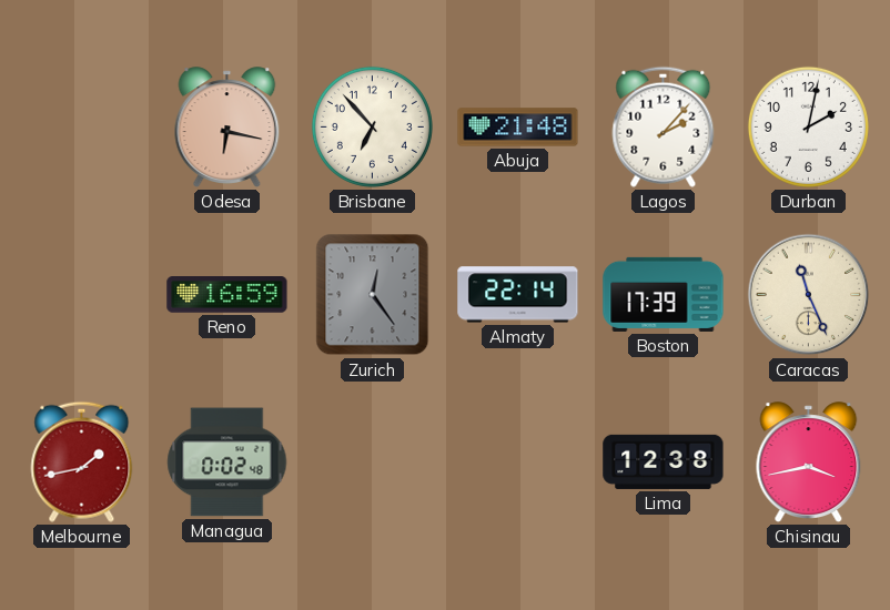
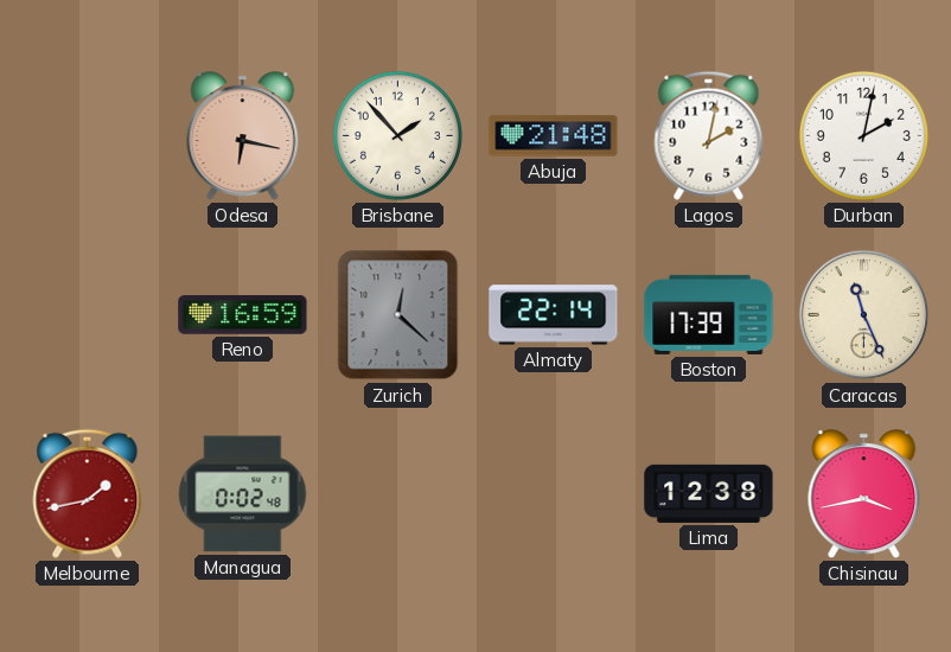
Brisbane: 6:53 -> 1:53 (397, 135)
Lagos: 2:07 -> 2:02 (709, 135)
Zurich: 12:24 -> 12:22 (398, 315)
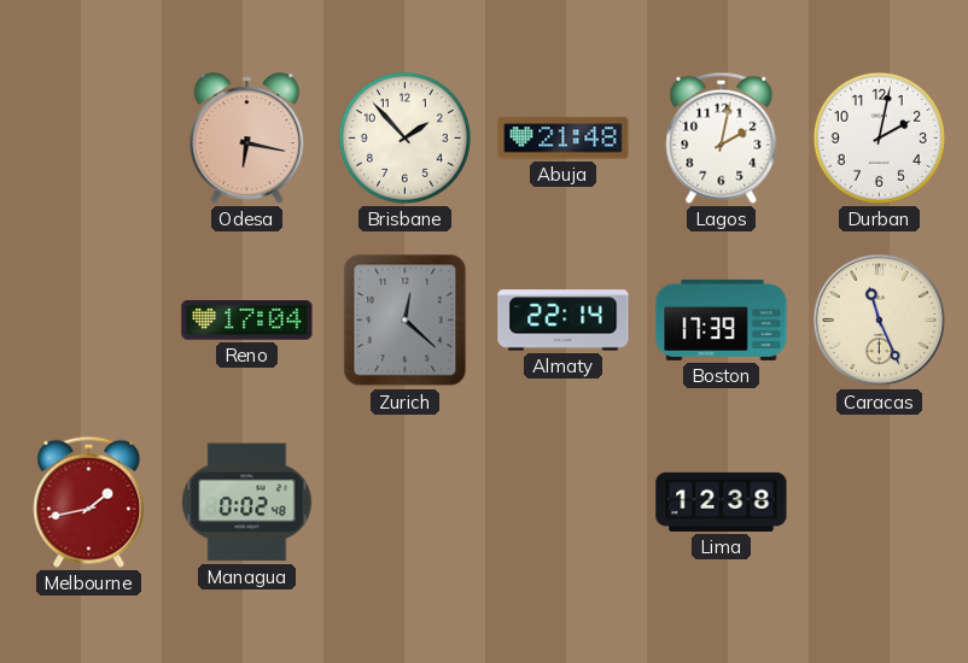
Reno: 16:59 -> 17:04 (247, 321)
Chisinau: 3:43 -> none (864, 494)
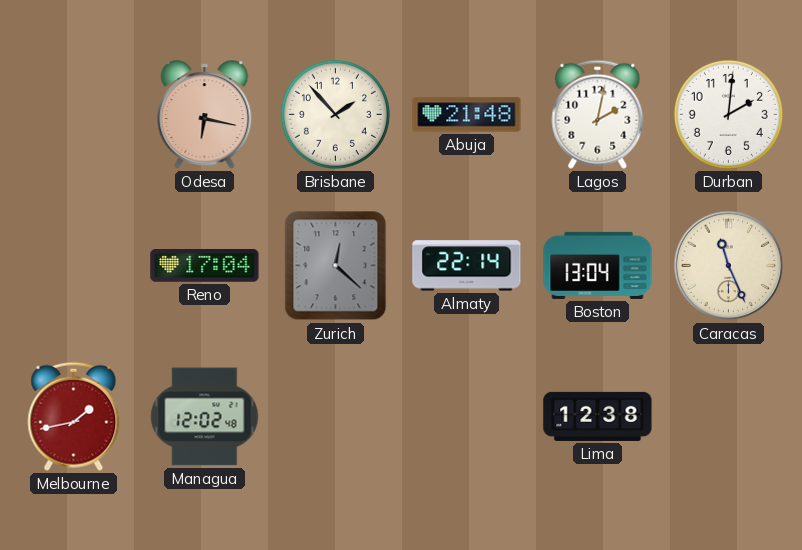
Durban: 2:02 -> 2:01 (728, 114)
Boston: 17:39 -> 13:04 (598, 265)
Managua: 0:02 -> 12:02 (205, 417)
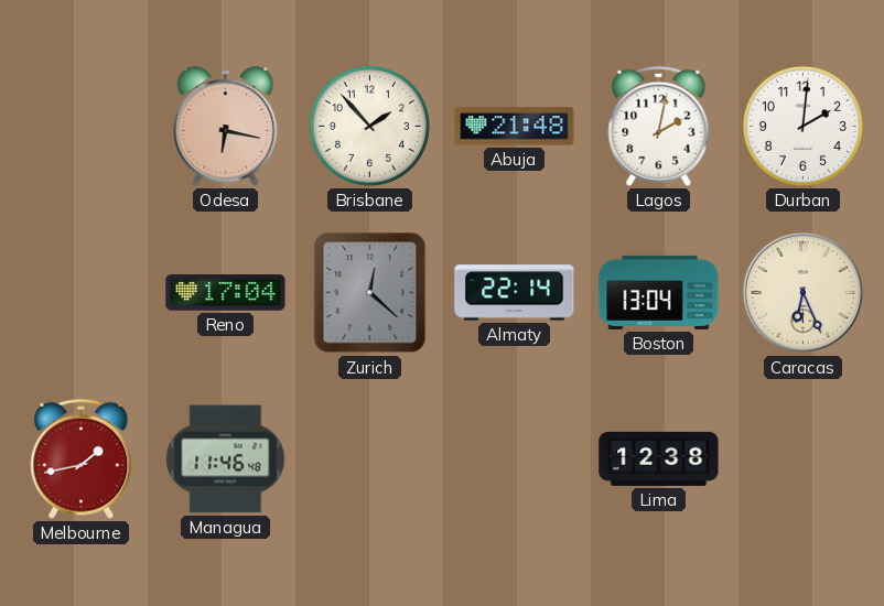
Caracas: 11:26 -> 6:26 (804, 293)
Managua: 12:02 -> 11:46 (226, 459)
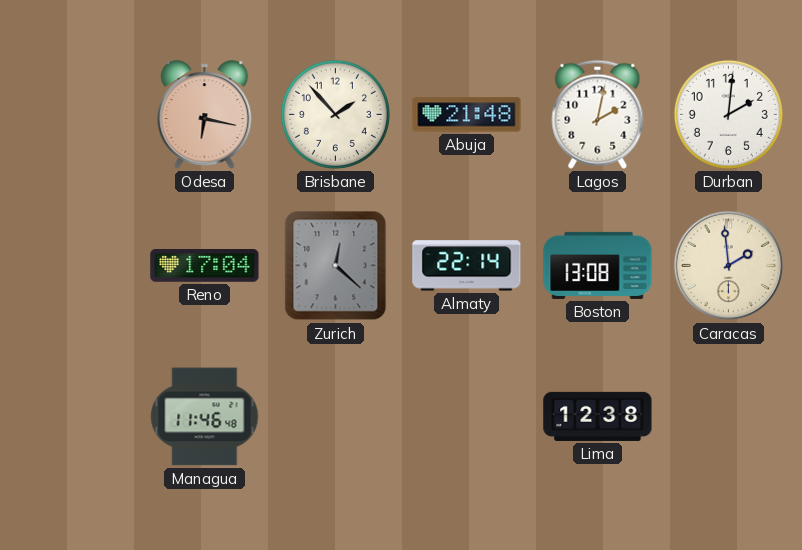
Boston: 13:04 -> 13:08 (598, 265)
Caracas: 6:26 -> 1:59 (729, 266)
Melbourne: 1:43 -> none (82, 458)
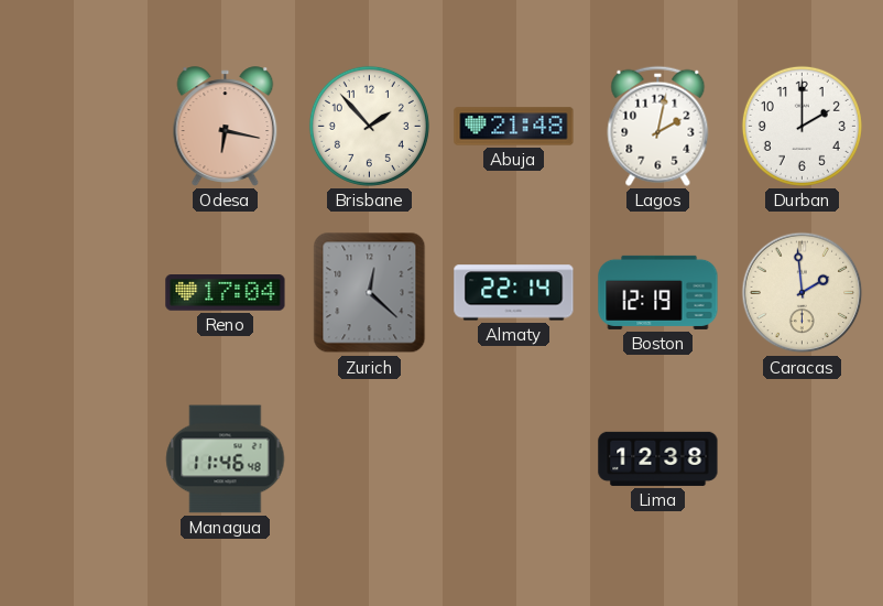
Durban: 2:01 -> 2:00 (802, 126)
Boston: 13:08 -> 12:19 (658, 292)
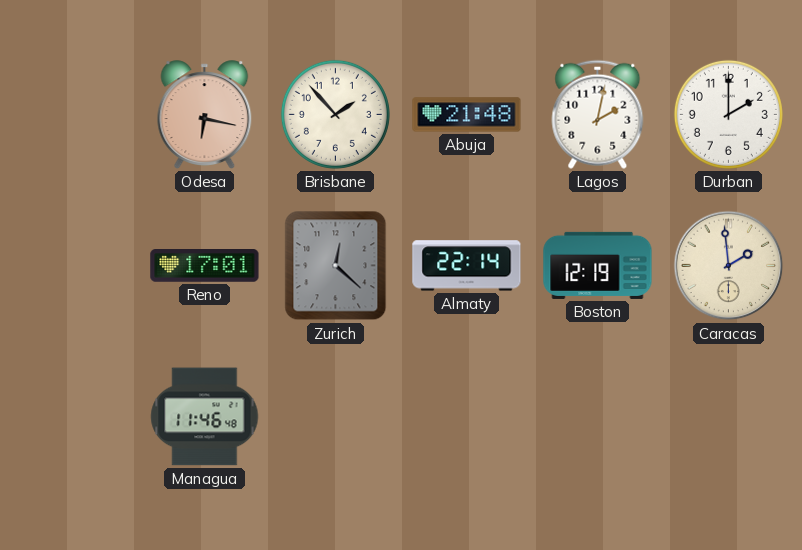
Reno: 17:04 -> 17:01 (205, 266)
Lima: 12:38 -> none (658, 458)
